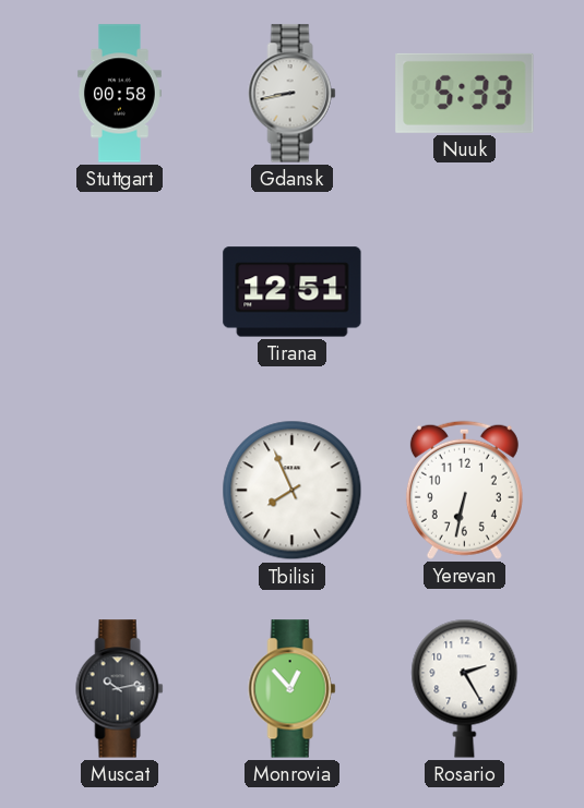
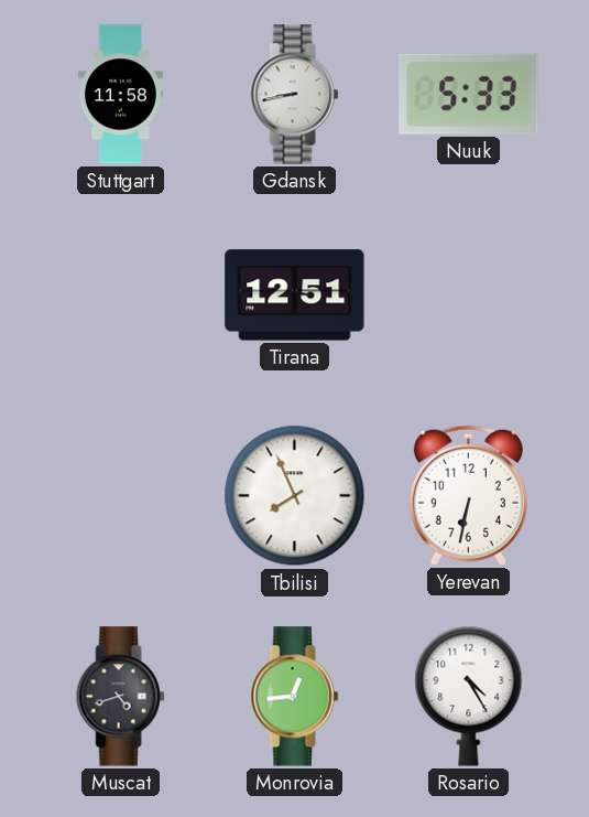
Stuttgart: 00:58 -> 11:58 (120, 95)
Muscat: 10:13 -> 4:42 (121, 697)
Monrovia: 12:53 -> 12:44 (295, 697)
Rosario: 2:25 -> 4:25 (469, 696)
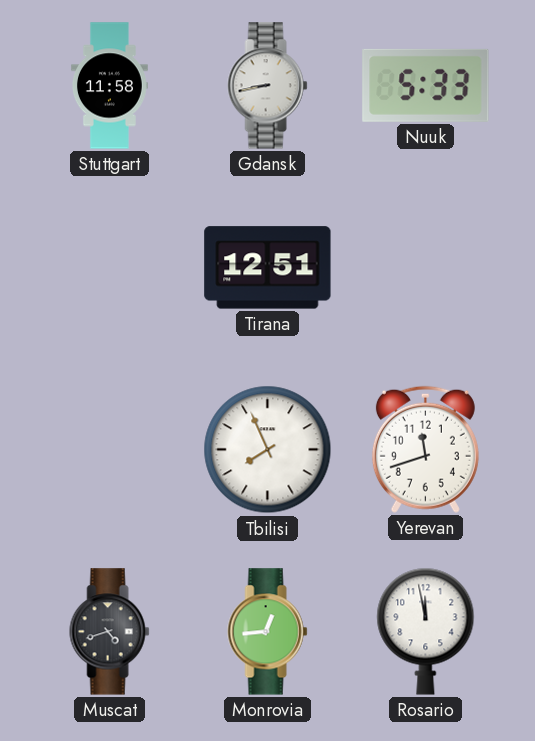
Yerevan: 6:32 -> 11:42 (425, 449)
Rosario: 4:25 -> 11:58 (426, 631)
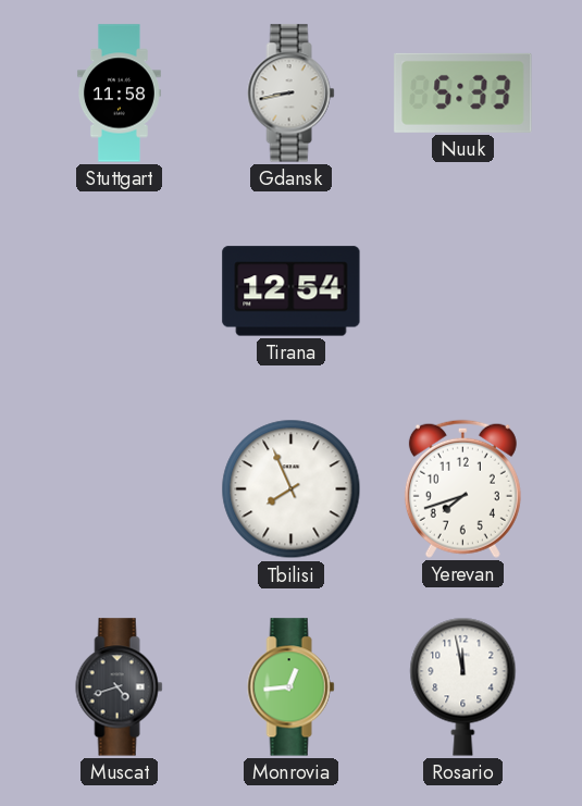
Tirana: 12:51 -> 12:54 (292, 292)
Yerevan: 11:42 -> 7:42 (462, 488)
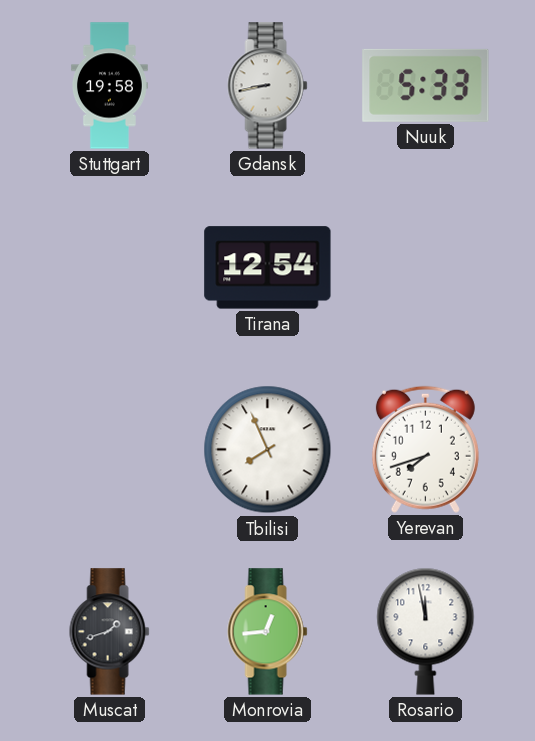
Stuttgart: 11:58 -> 19:58 (109, 86)
Muscat: 4:42 -> 1:42 (110, 632)
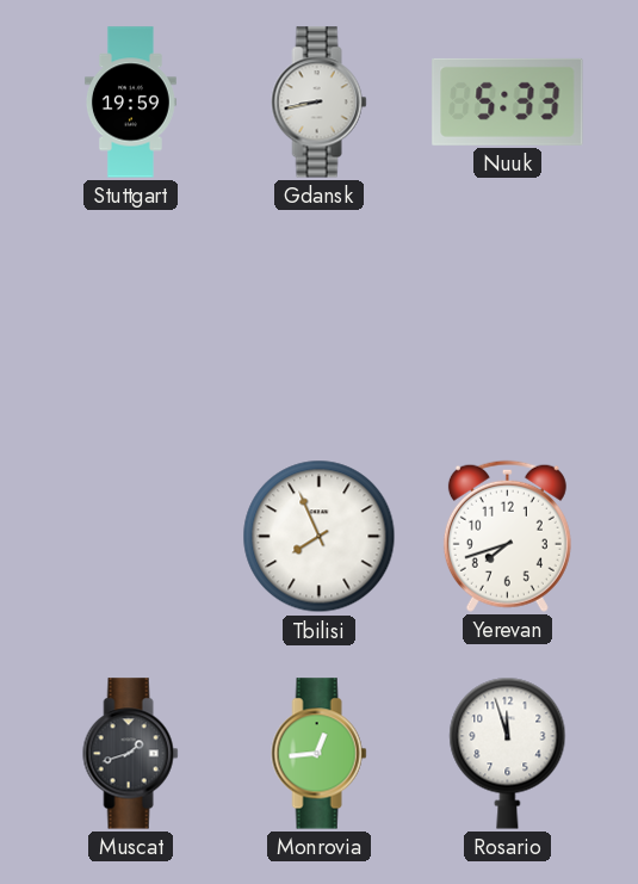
Stuttgart: 19:58 -> 19:59 (130, 103)
Tirana: 12:54 -> none (268, 268)
Rosario: 11:58 -> 11:57 (508, 753)
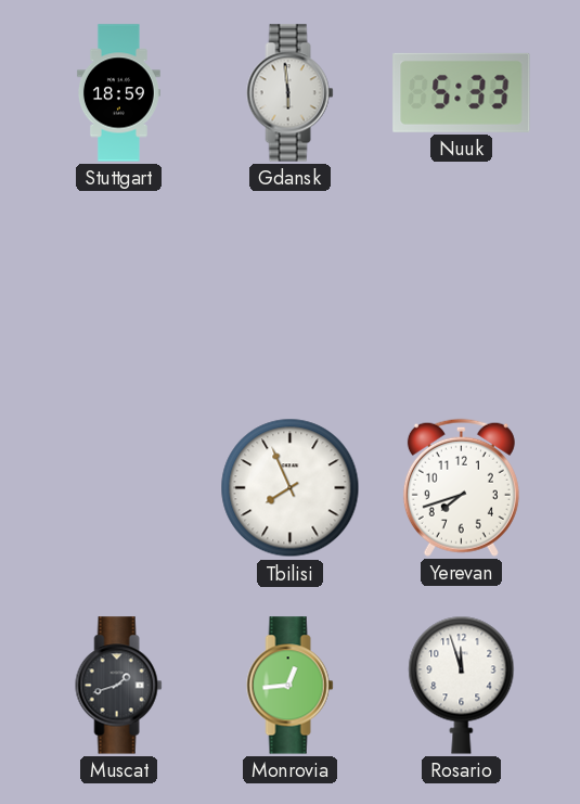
Stuttgart: 19:59 -> 18:59 (118, 93)
Gdansk: 8:43 -> 5:59 (291, 93)
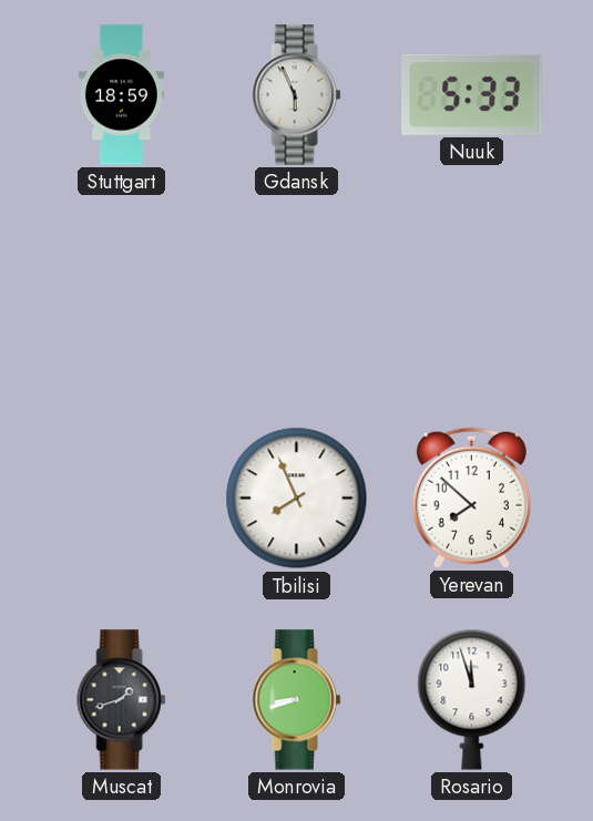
Gdansk: 5:59 -> 5:56 (297, 95)
Yerevan: 7:42 -> 7:52 (471, 497)
Monrovia: 12:44 -> 8:42 (297, 700)
